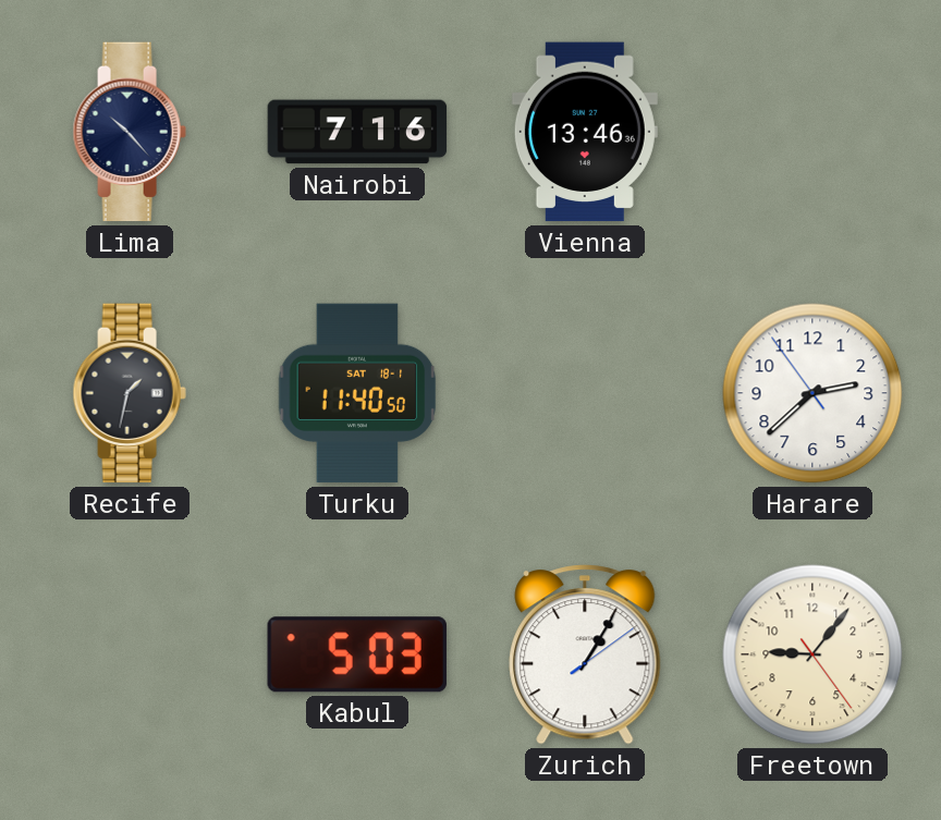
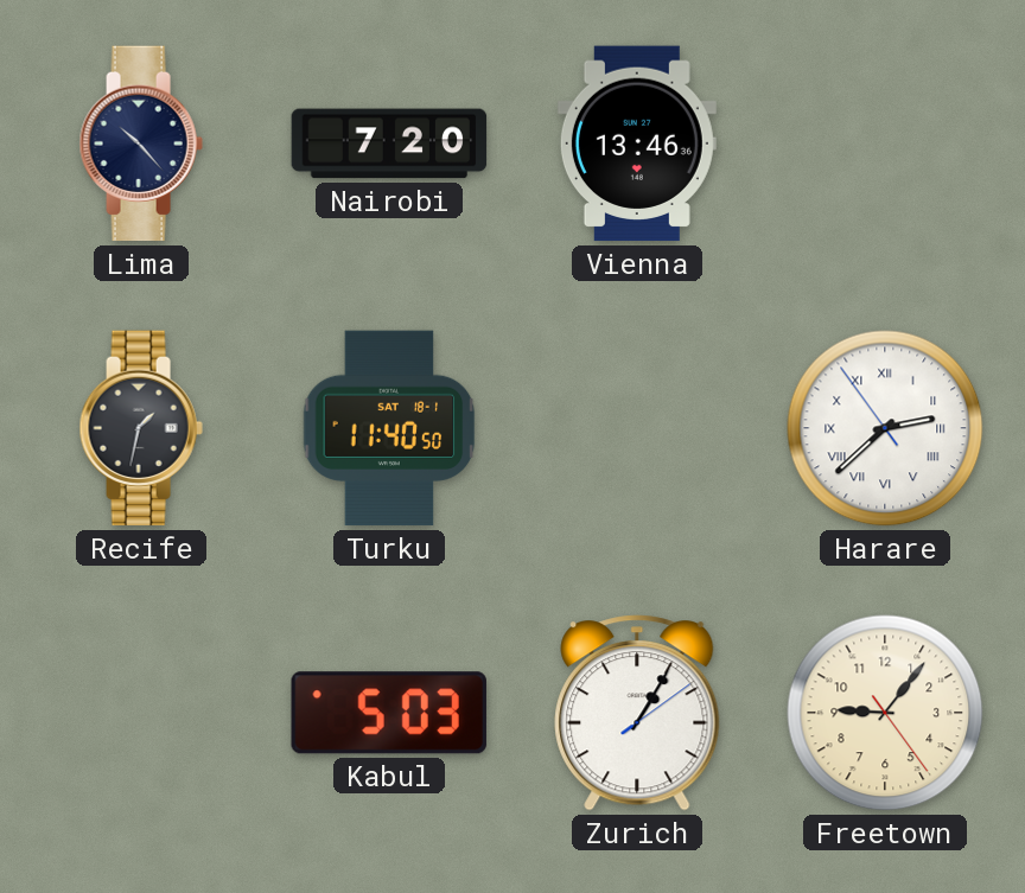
Nairobi: 7:16 -> 7:20 (389, 143)
Harare numerals: Arabic -> Roman (885, 428)
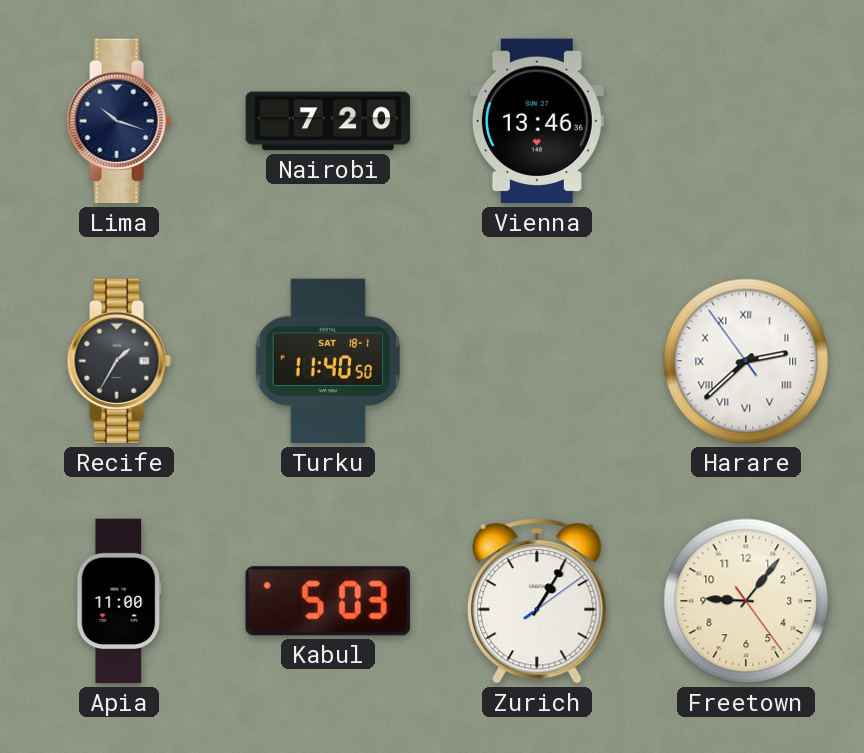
Lima: 10:23 -> 10:18 (119, 121)
Recife: 1:32 -> 1:35 (119, 361)
Apia: none -> 11:00 (119, 601)
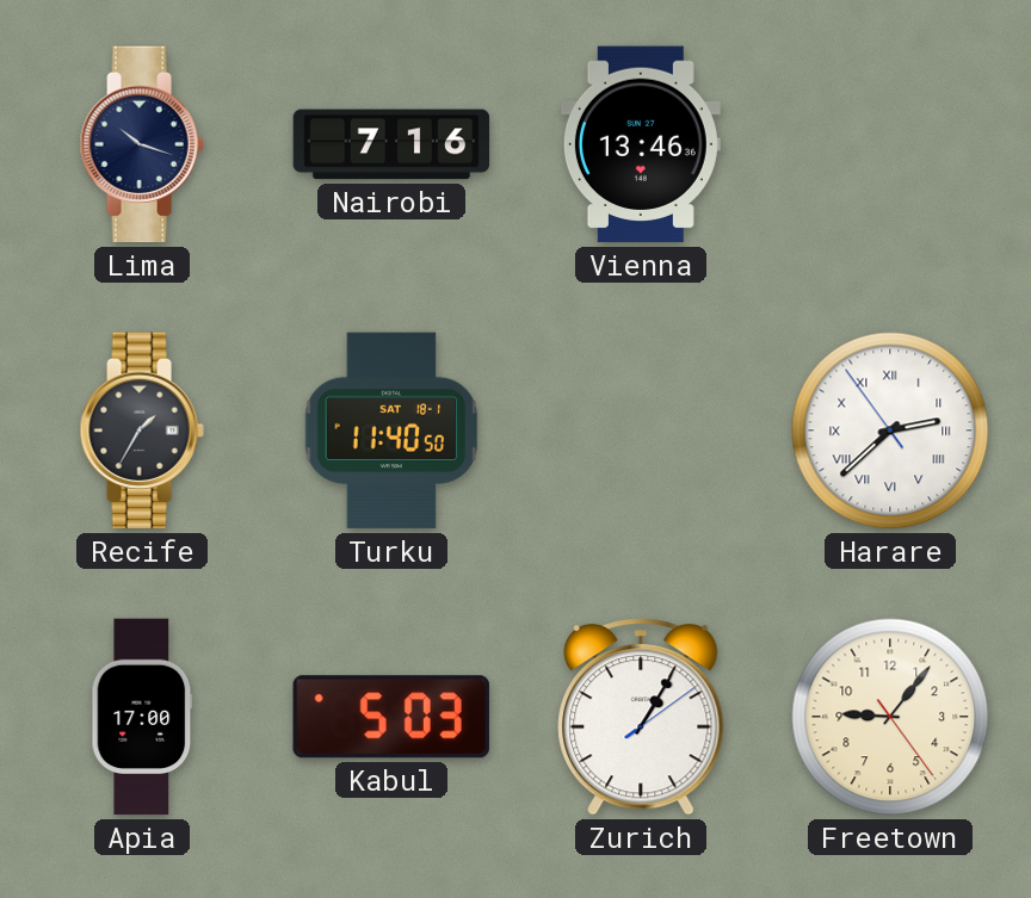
Nairobi: 7:20 -> 7:16 (391, 144)
Apia: 11:00 -> 17:00 (142, 717)
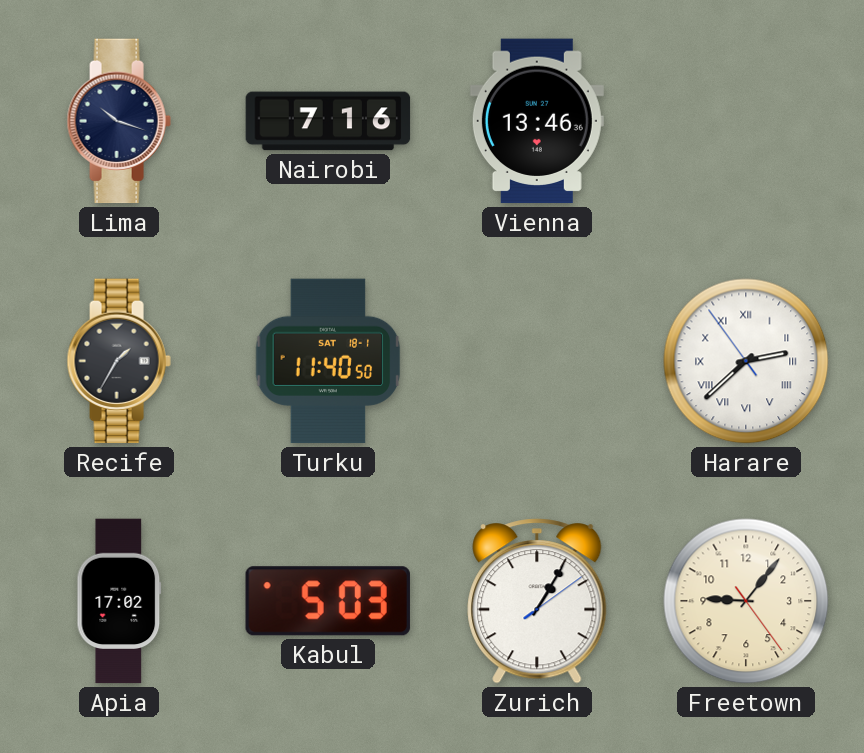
Apia: 17:00 -> 17:02 (119, 601)
